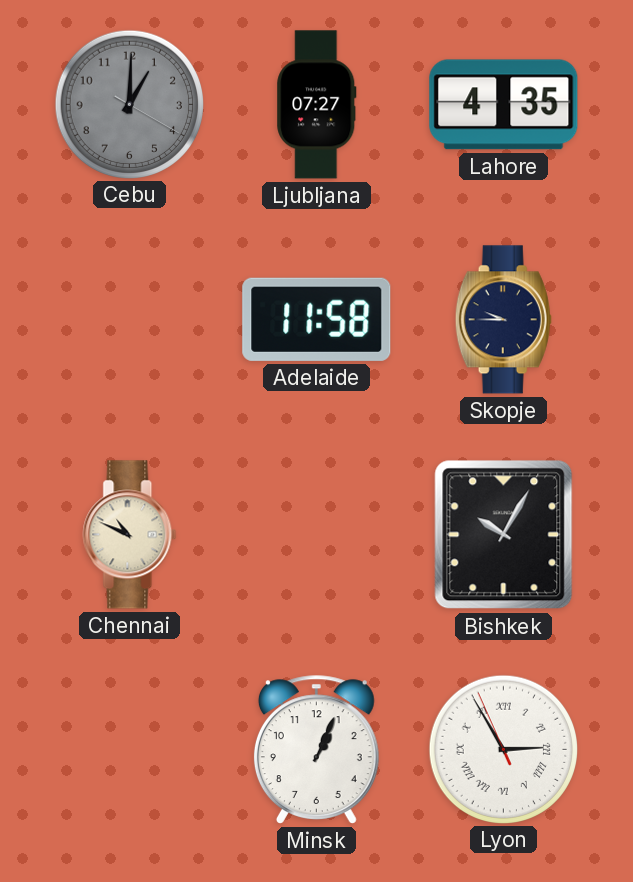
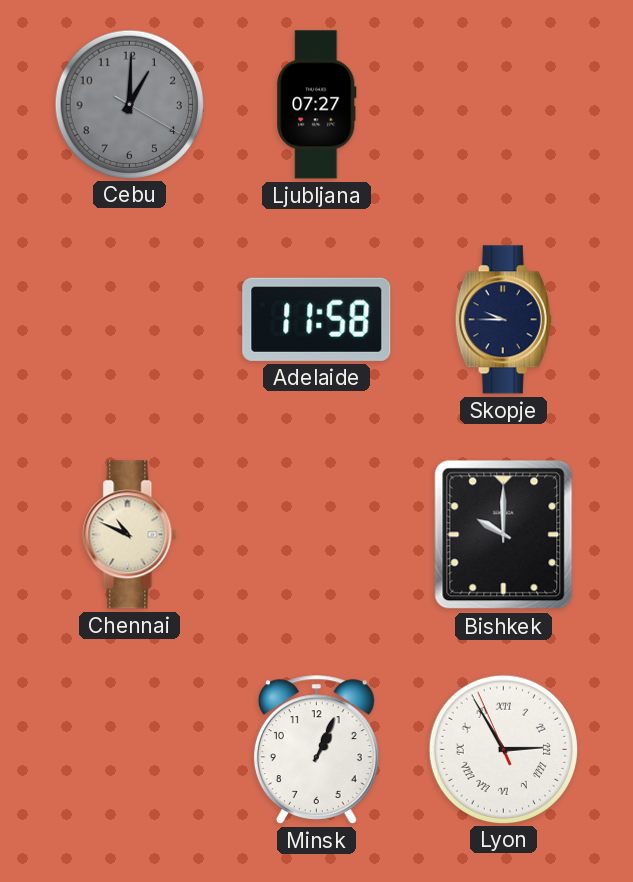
Lahore: 4:35 -> none (504, 105)
Bishkek: 10:05 -> 10:00 (504, 535)
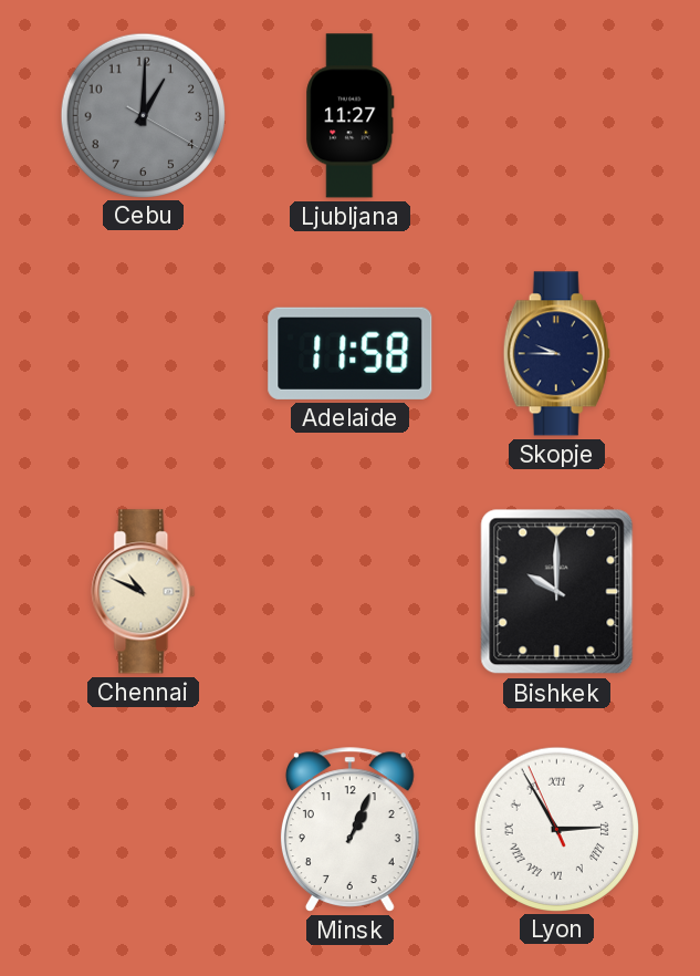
Ljubljana: 07:27 -> 11:27 (351, 116)
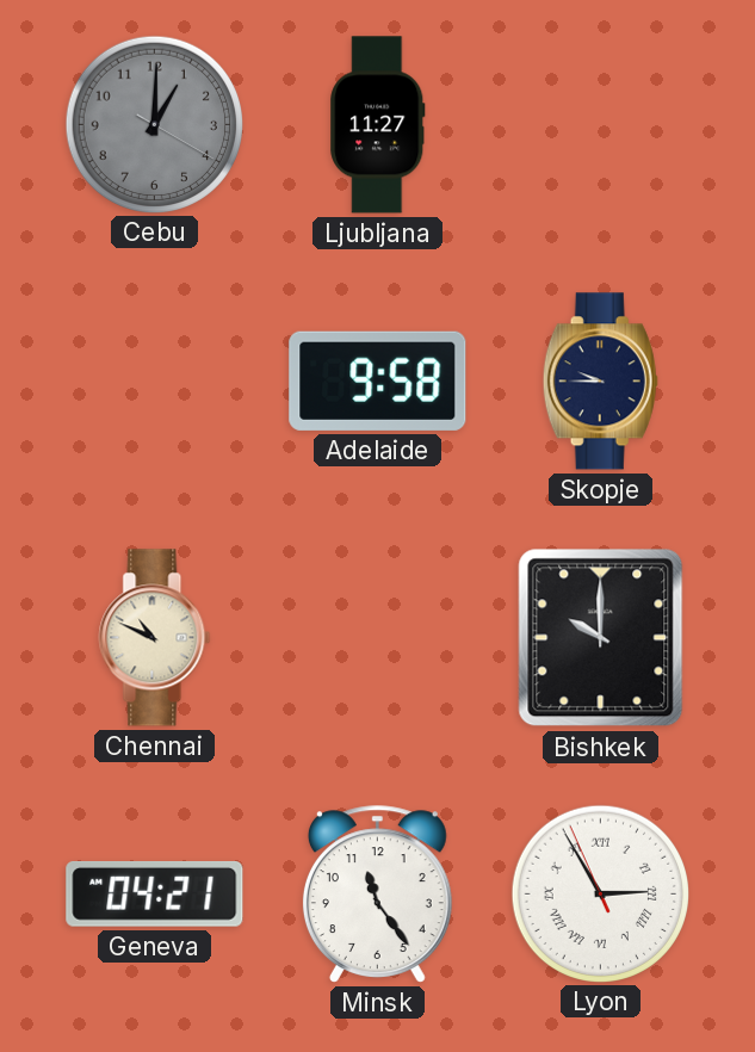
Adelaide: 11:58 -> 9:58 (378, 380)
Geneva: none -> 04:21 (155, 893)
Minsk: 1:04 -> 11:24 (377, 893)
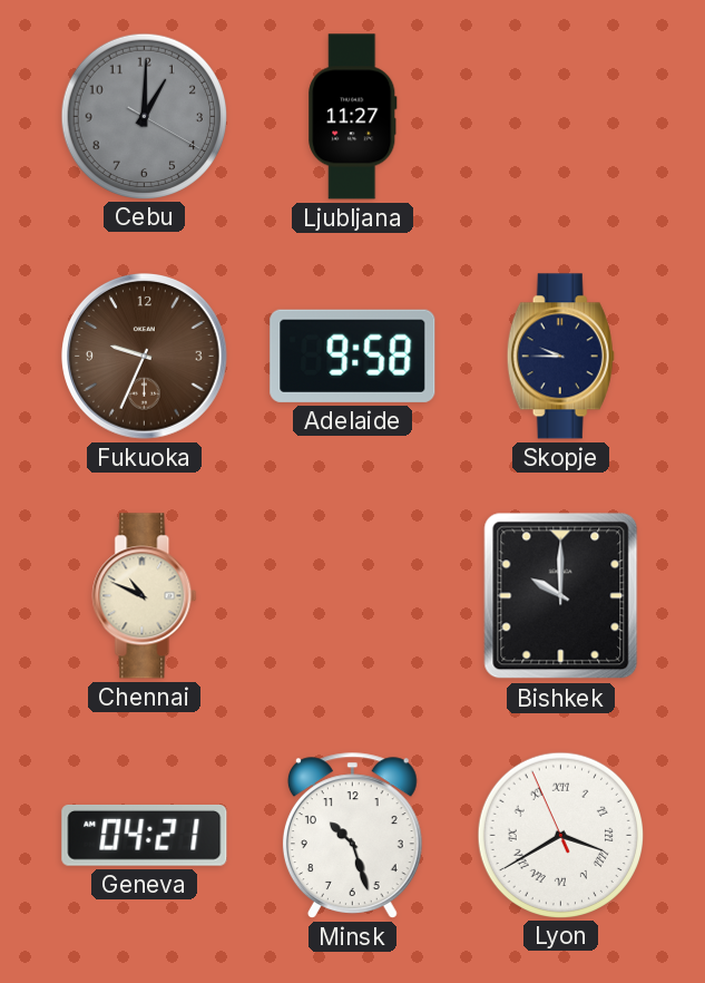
Fukuoka: none -> 9:34 (145, 357)
Minsk: 11:24 -> 10:27 (352, 835)
Lyon: 2:54 -> 3:39 (560, 835)
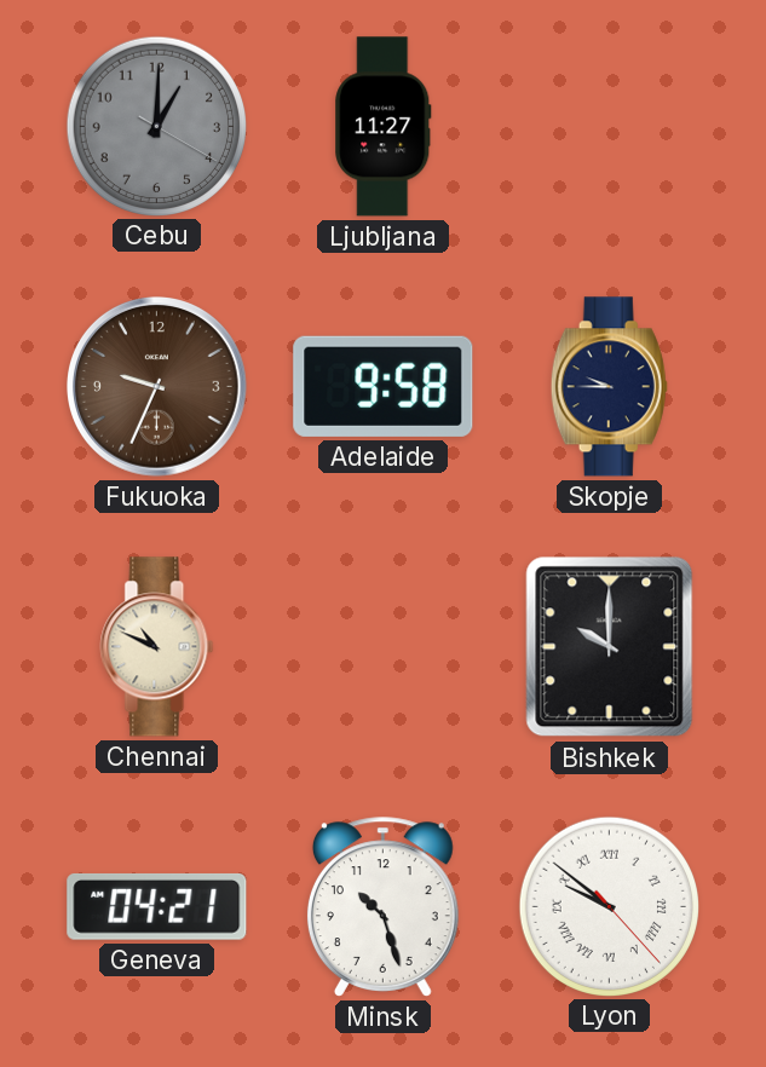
Lyon: 3:39 -> 9:51 (609, 906)
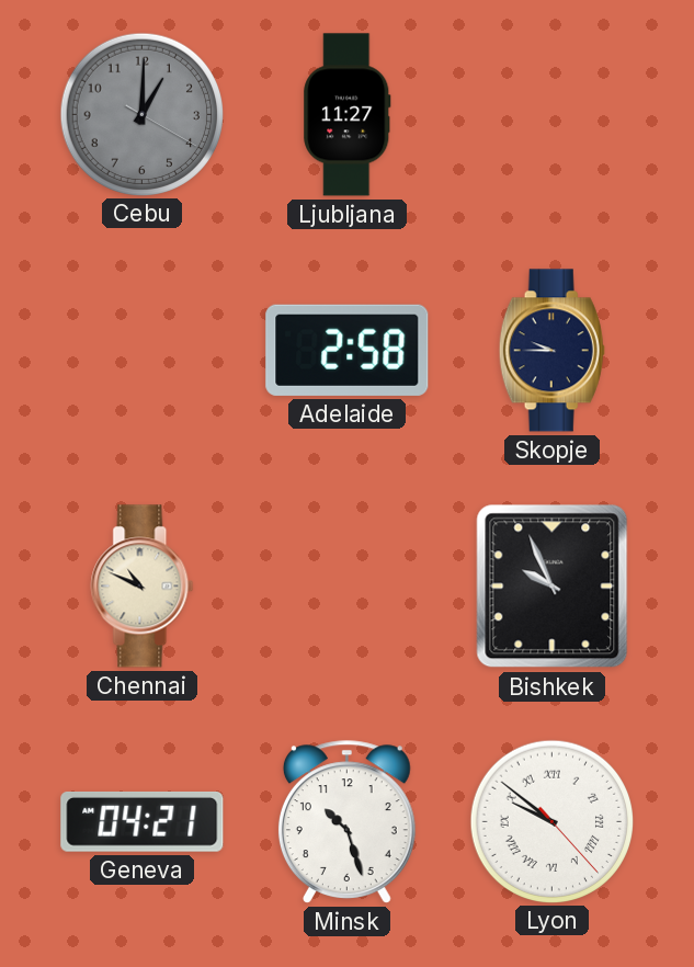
Fukuoka: 9:34 -> none (157, 387)
Adelaide: 9:58 -> 2:58 (348, 350)
Bishkek: 10:00 -> 9:56 (553, 587)
